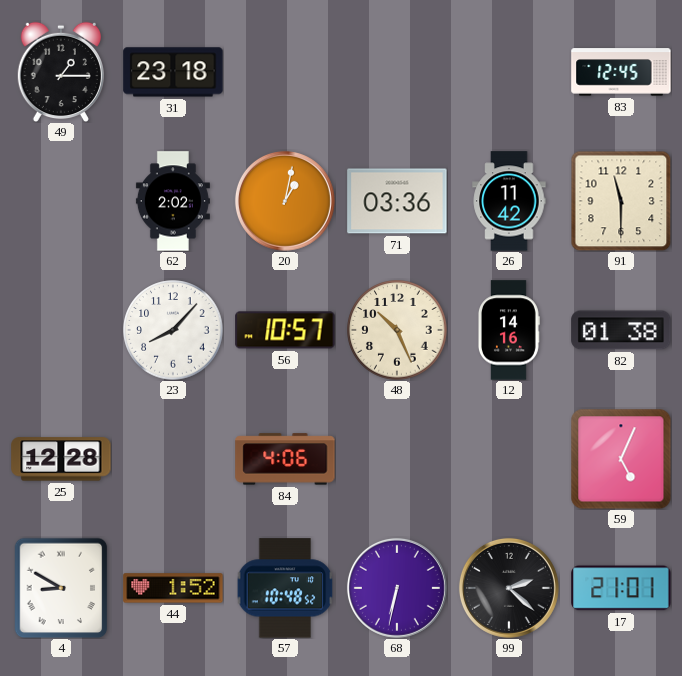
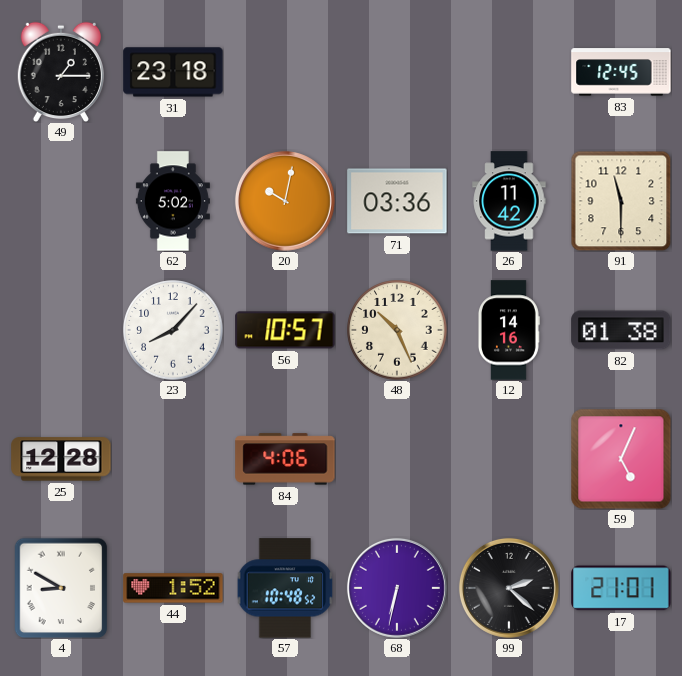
62: 2:02 -> 5:02 (173, 201)
20: 1:02 -> 10:02 (285, 201)
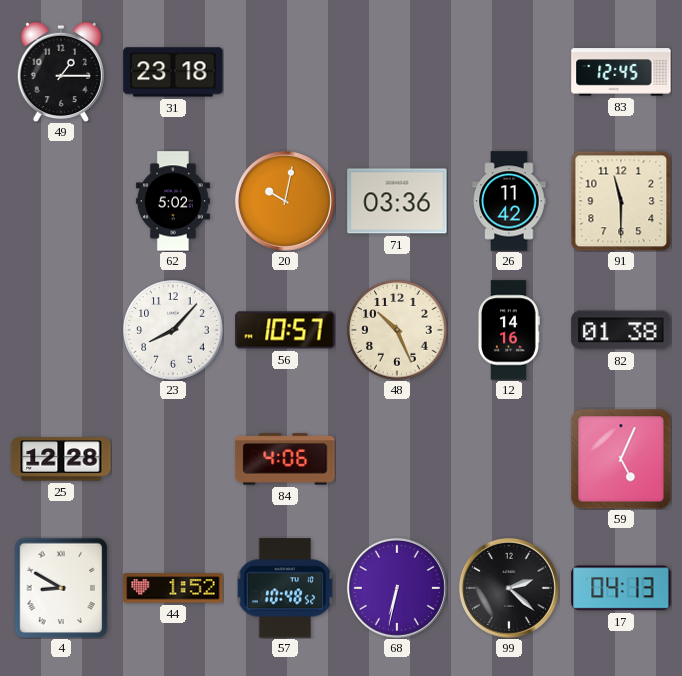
17: 21:01 -> 04:13 (621, 588)
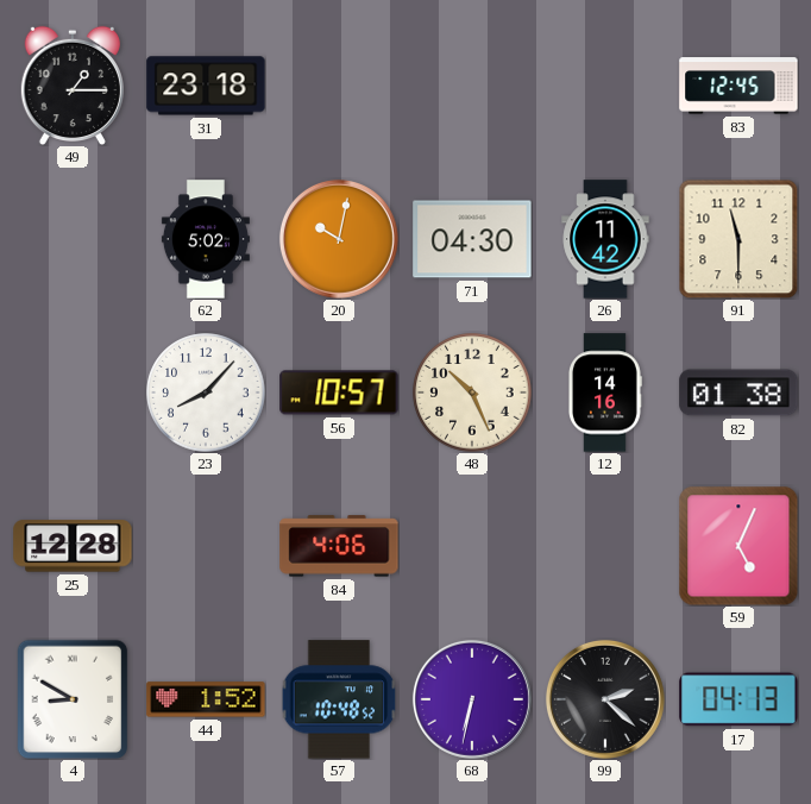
71: 03:36 -> 04:30 (472, 239)
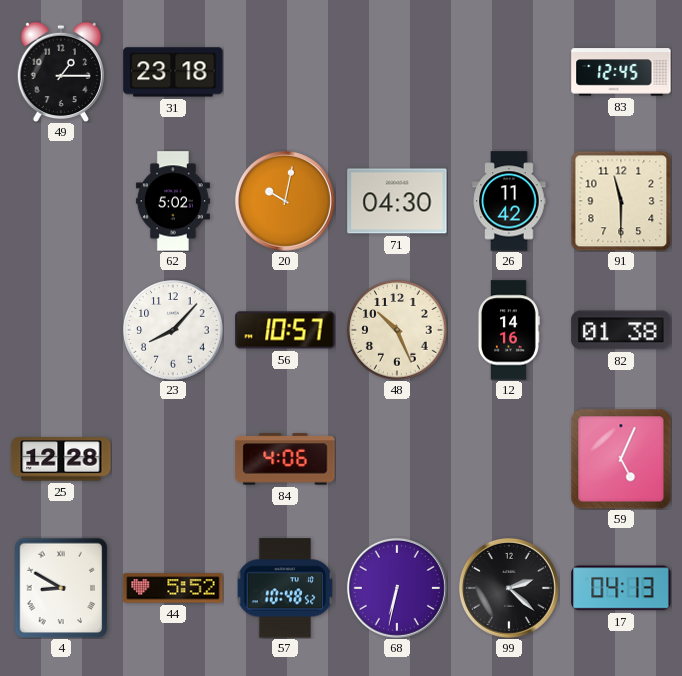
44: 1:52 -> 5:52 (173, 588)
